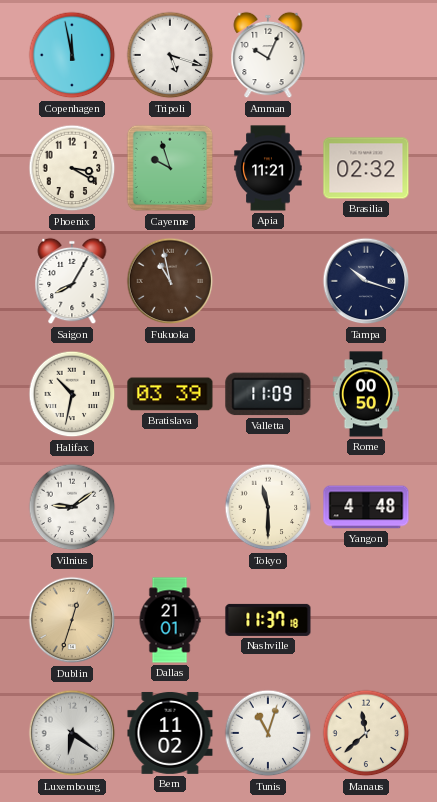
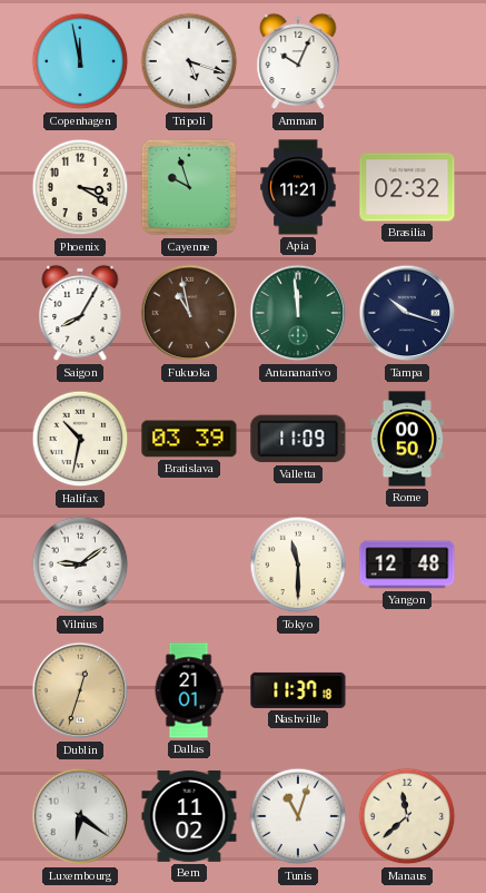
Antananarivo: none -> 11:59 (298, 313)
Yangon: 4:48 -> 12:48 (407, 565)
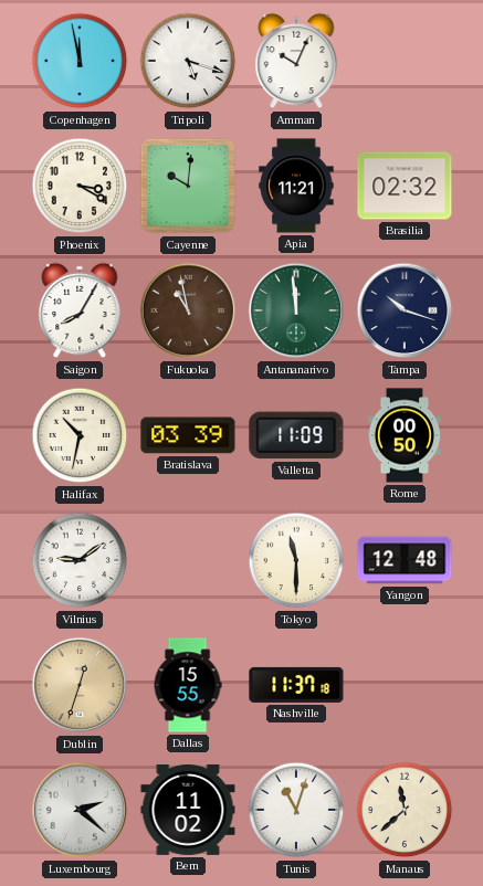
Cayenne: 9:57 -> 10:01 (188, 186)
Dallas: 21:01 -> 15:55 (188, 685)
Luxembourg: 6:21 -> 2:22 (80, 810)
